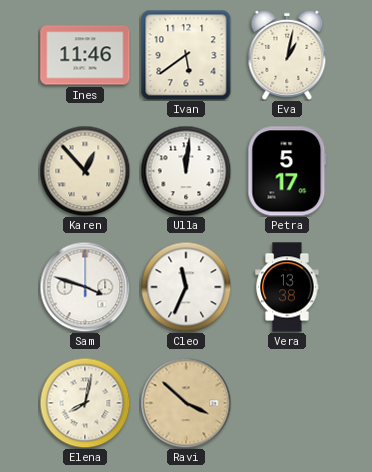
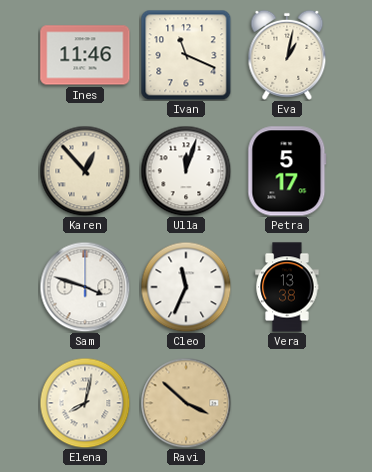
Ivan: 5:39 -> 11:19 (186, 55)
Ulla: 12:01 -> 12:03 (186, 171)
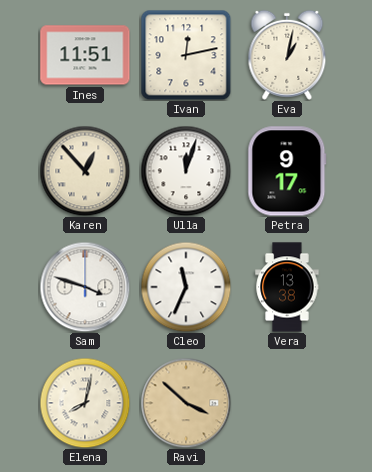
Ines: 11:46 -> 11:51 (85, 55)
Ivan: 11:19 -> 12:13 (186, 55)
Petra: 5:17 -> 9:17 (287, 171)
